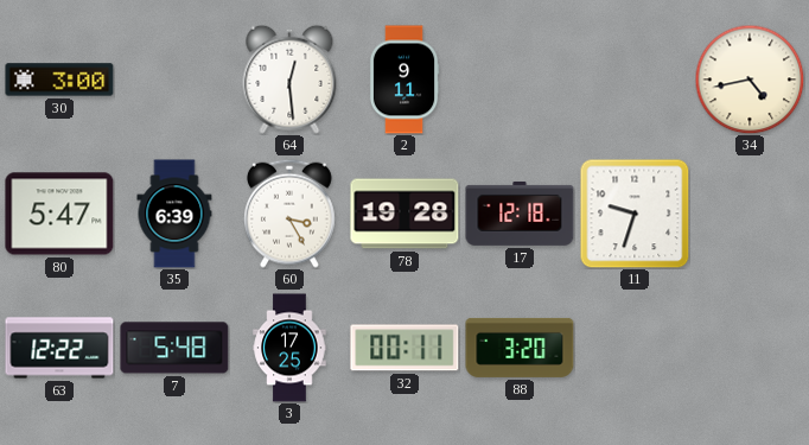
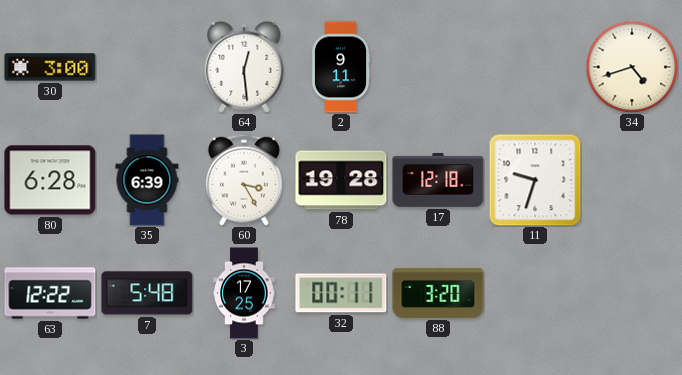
34: 4:43 -> 4:42 (632, 67)
80: 5:47 -> 6:28 (50, 180)
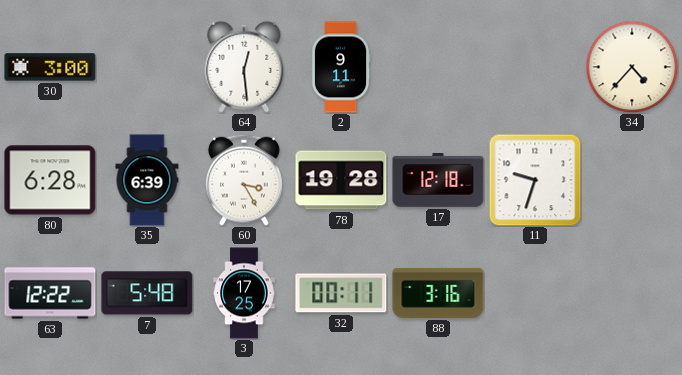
34: 4:42 -> 4:37 (632, 67)
88: 3:20 -> 3:16 (438, 293)
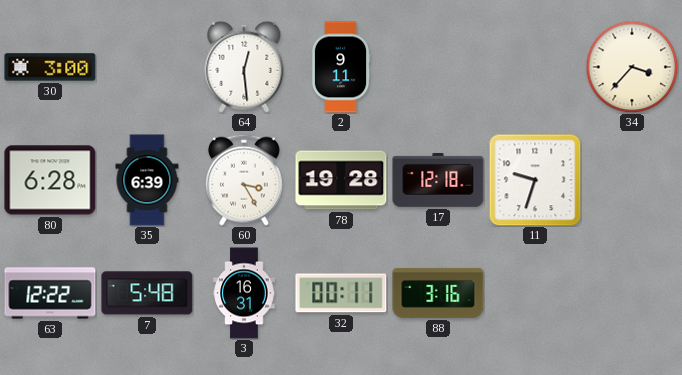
34: 4:37 -> 3:37 (632, 67)
3: 17:25 -> 16:31 (244, 293)
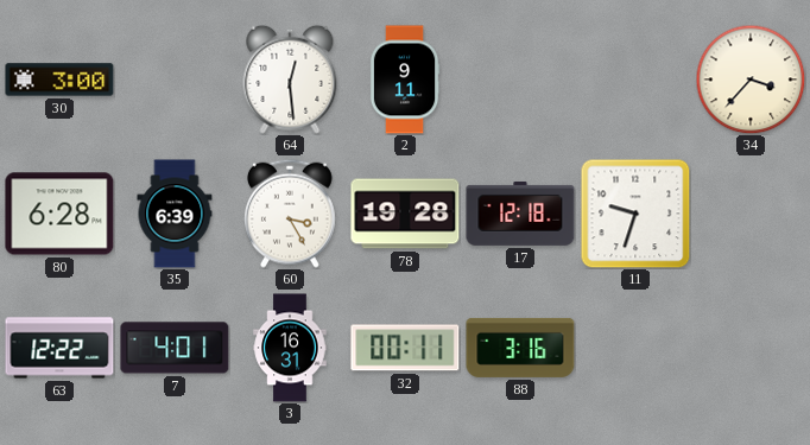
7: 5:48 -> 4:01 (175, 348)
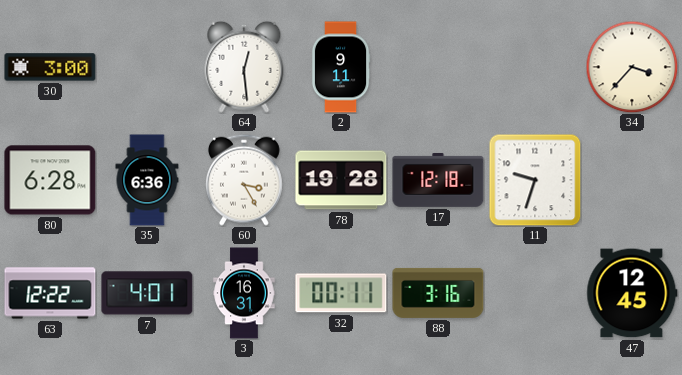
35: 6:39 -> 6:36 (147, 180)
47: none -> 12:45 (632, 293)
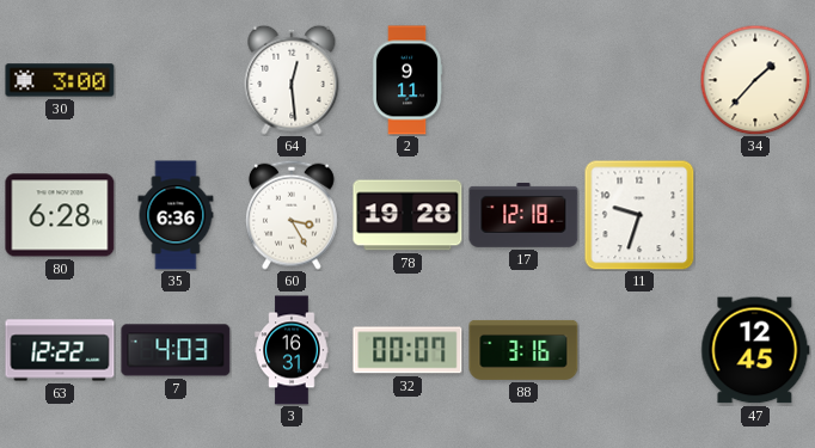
34: 3:37 -> 1:37 (755, 80)
7: 4:01 -> 4:03 (176, 350)
32: 00:11 -> 00:07 (407, 350)
